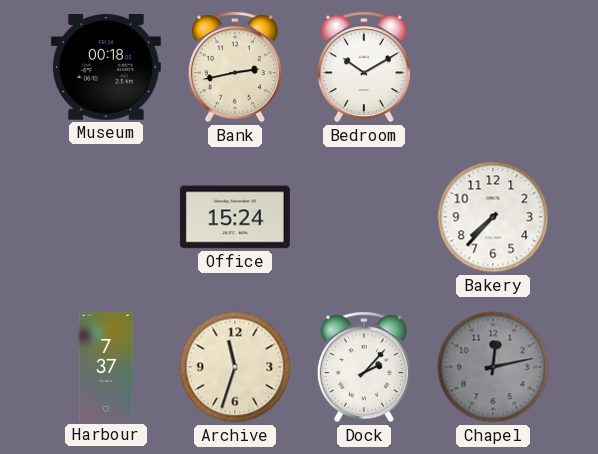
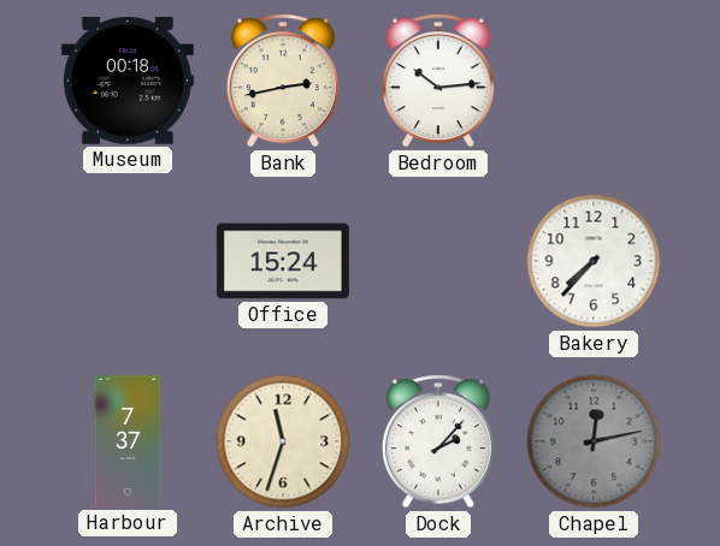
Bedroom: 10:10 -> 10:14 (438, 81)
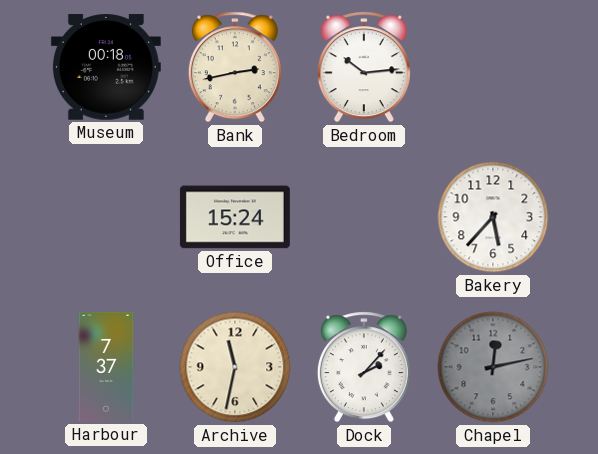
Bakery: 7:37 -> 5:37 (493, 217)
Archive: 11:33 -> 11:32 (235, 367)
